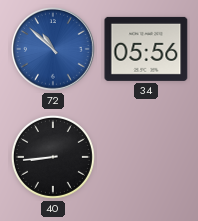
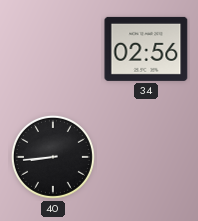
72: 10:52 -> none (54, 50)
34: 05:56 -> 02:56 (146, 49)
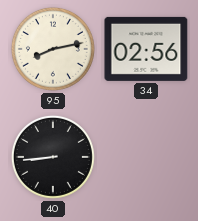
95: none -> 8:13 (53, 49)
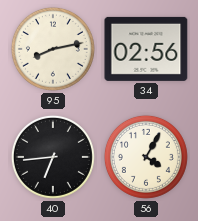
40: 8:44 -> 6:44 (53, 157)
56: none -> 4:05 (146, 157)
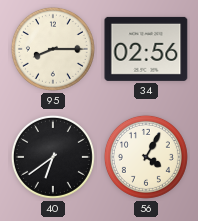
95: 8:13 -> 8:15 (53, 49)
40: 6:44 -> 6:39 (53, 157)
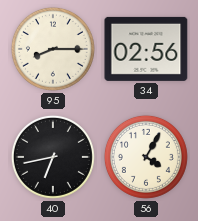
40: 6:39 -> 6:43 (53, 157)
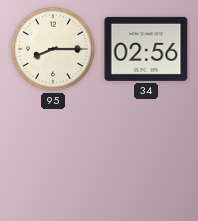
40: 6:43 -> none (53, 157)
56: 4:05 -> none (146, 157)
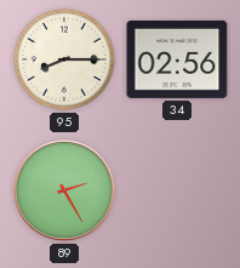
89: none -> 2:25 (65, 192)
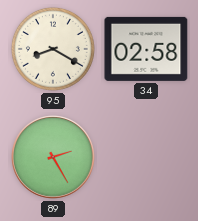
95: 8:15 -> 8:20 (53, 49)
34: 02:56 -> 02:58 (146, 49)
